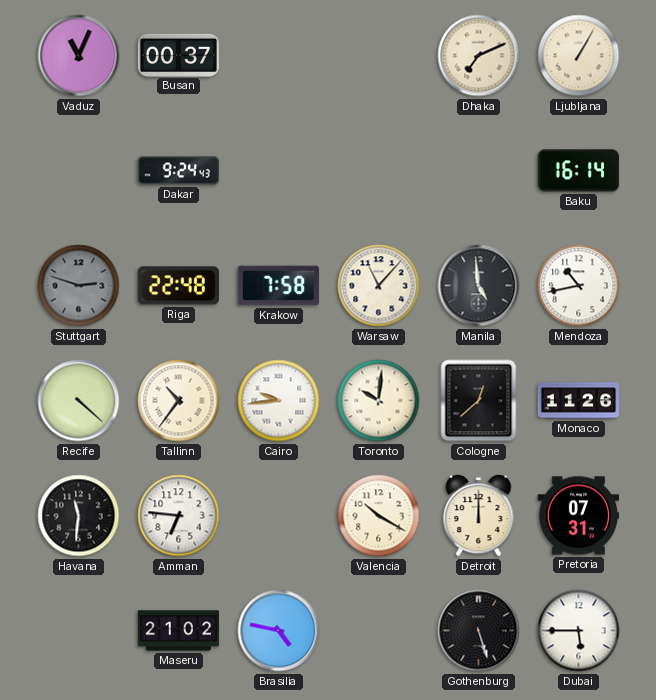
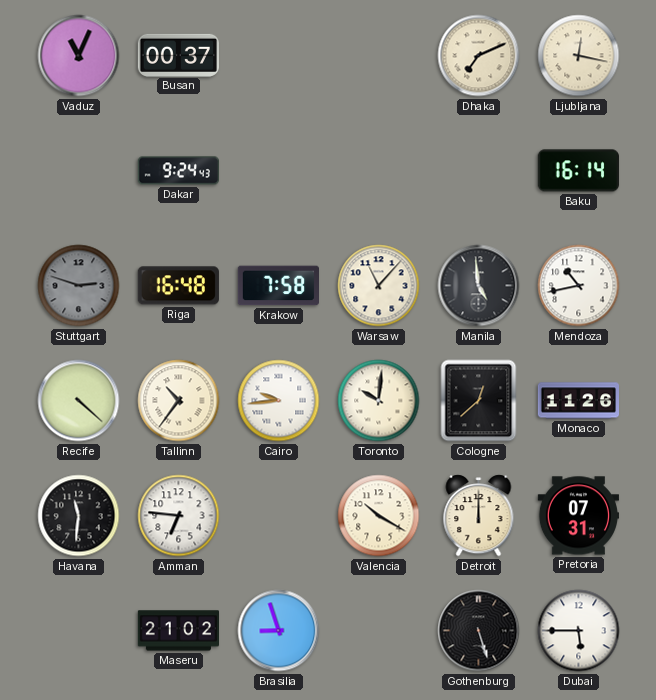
Ljubljana: 1:05 -> 12:17 (579, 56)
Riga: 22:48 -> 16:48 (178, 286)
Brasilia: 4:47 -> 8:57 (279, 631)
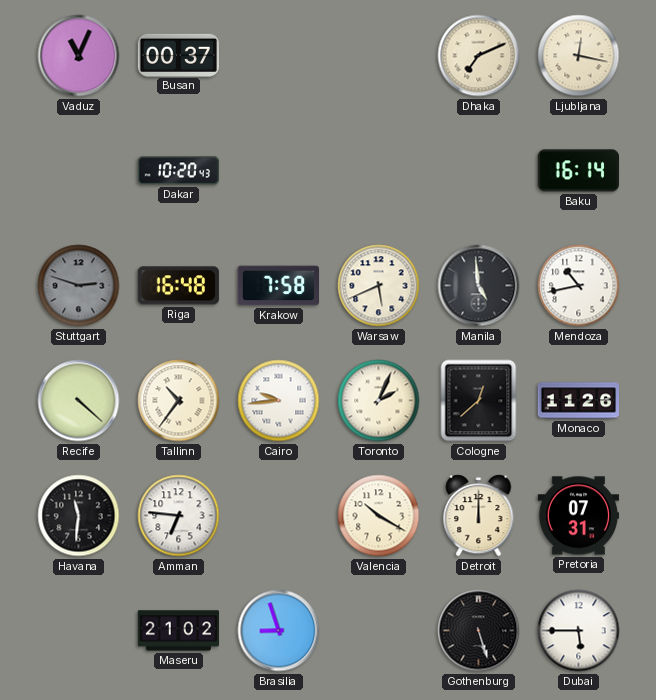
Dakar: 9:24 -> 10:20 (178, 171)
Warsaw: 11:07 -> 5:41 (379, 286)
Toronto: 10:01 -> 2:04 (379, 401)
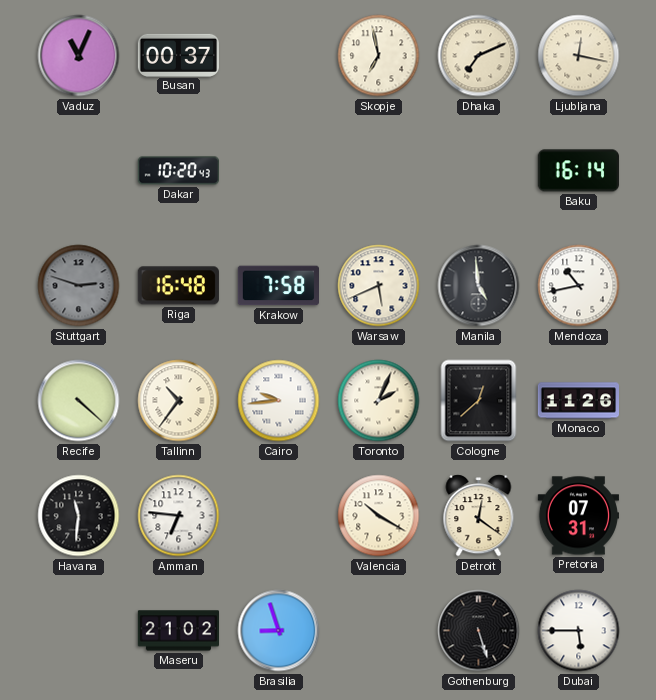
Skopje: none -> 6:58 (379, 56)
Detroit: 12:00 -> 12:21 (479, 516)
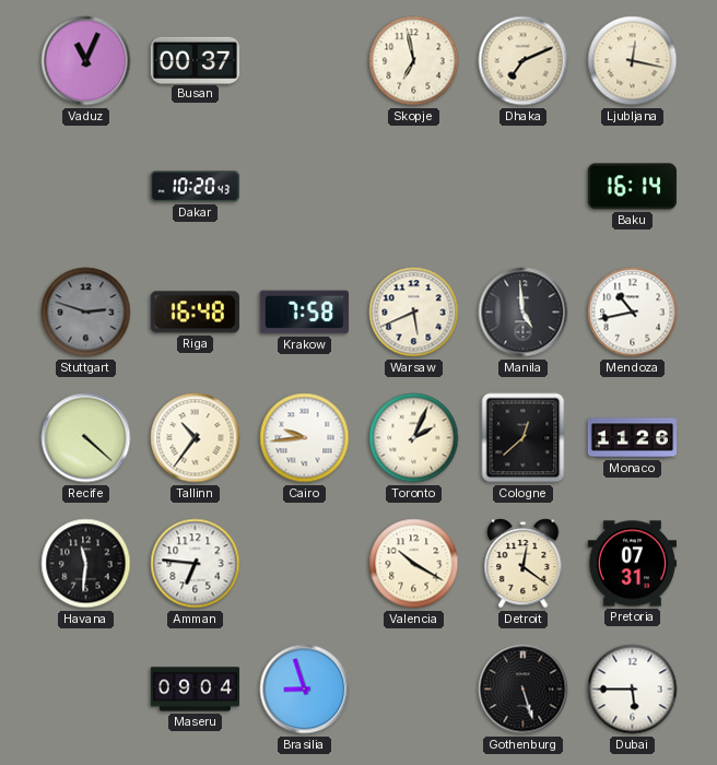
Maseru: 21:02 -> 09:04 (195, 690)
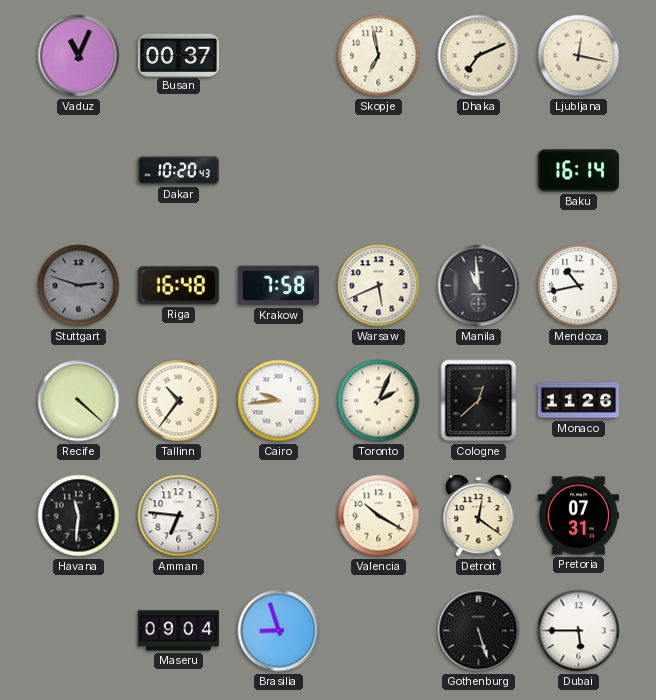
Manila: 4:59 -> 10:59 (479, 286)
